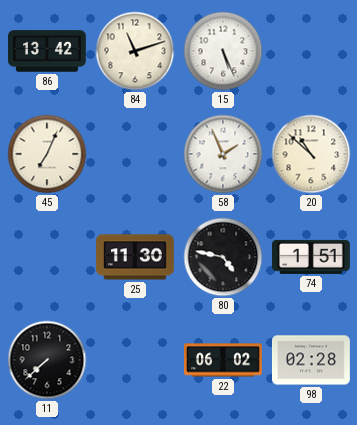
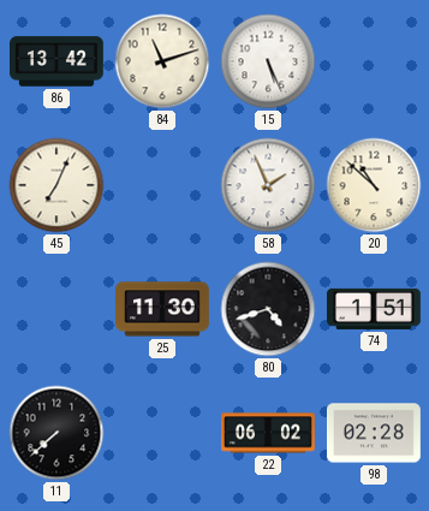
80: 4:47 -> 4:42 (268, 309)
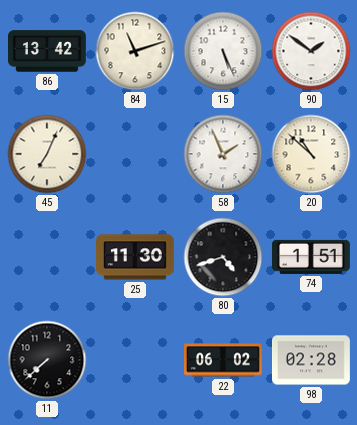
90: none -> 1:51 (311, 51)
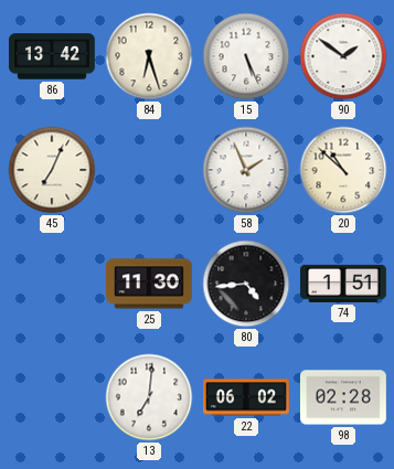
84: 11:12 -> 6:27 (149, 56)
80: 4:42 -> 4:44 (246, 284)
11: 7:38 -> none (47, 360)
13: none -> 7:01 (149, 397)
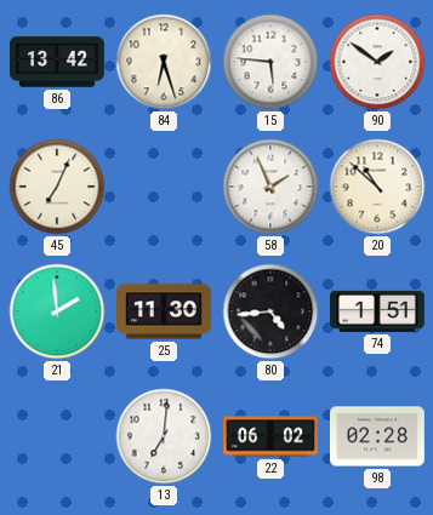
15: 5:26 -> 5:46 (270, 62)
21: none -> 1:59 (57, 311)
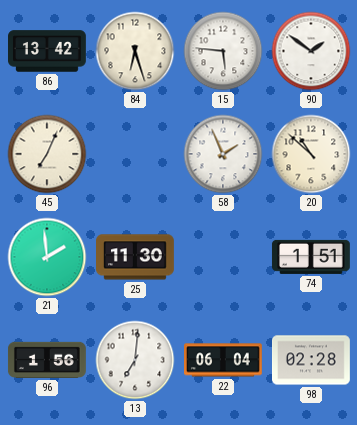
80: 4:44 -> none (270, 311)
96: none -> 1:56 (47, 360)
22: 06:02 -> 06:04 (224, 360)
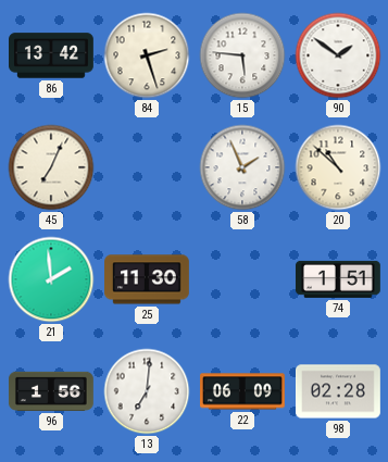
84: 6:27 -> 2:27 (147, 55)
22: 06:04 -> 06:09 (243, 391)
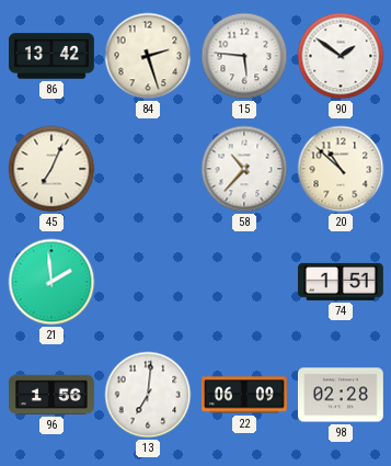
58: 1:56 -> 10:37 (244, 169)
25: 11:30 -> none (148, 279)
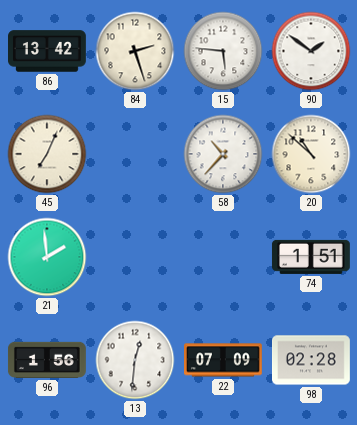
13: 7:01 -> 12:31 (135, 360)
22: 06:09 -> 07:09 (224, 360)
